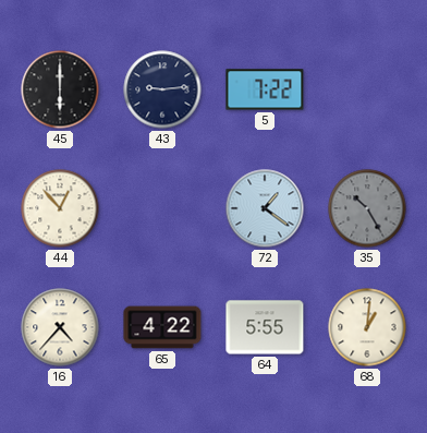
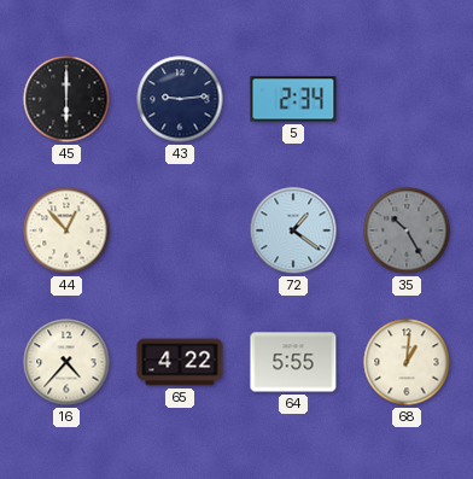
5: 7:22 -> 2:34 (293, 99)
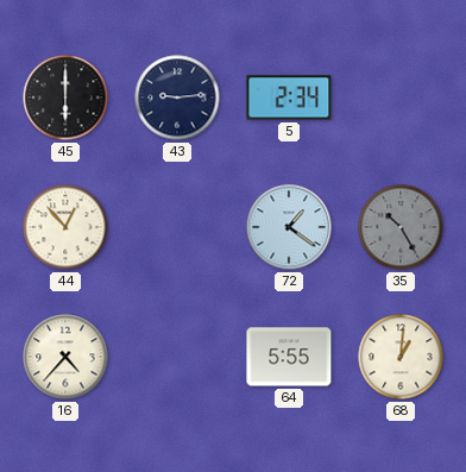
65: 4:22 -> none (180, 362)
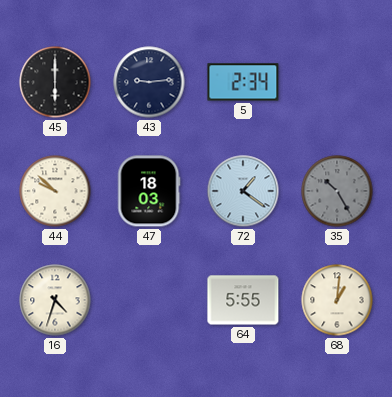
44: 12:53 -> 9:52 (55, 191)
47: none -> 18:03 (149, 191)
16: 4:37 -> 4:33 (55, 300)
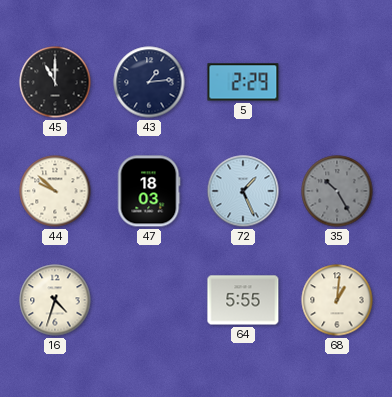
45: 6:00 -> 11:00 (55, 82)
43: 9:14 -> 1:14 (149, 82)
5: 2:34 -> 2:29 (243, 82)
72: 1:21 -> 1:26 (243, 191)
